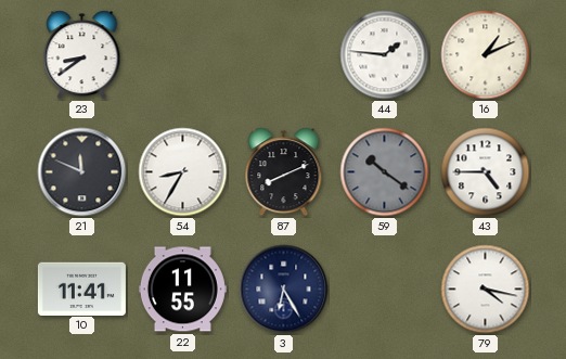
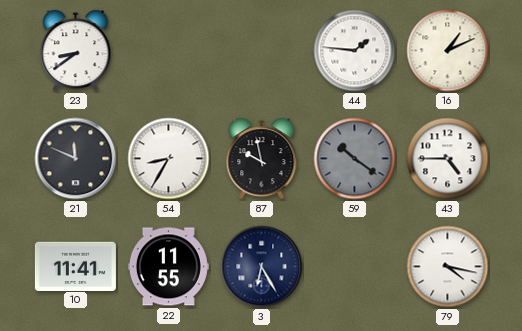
87: 8:11 -> 9:58 (262, 159)
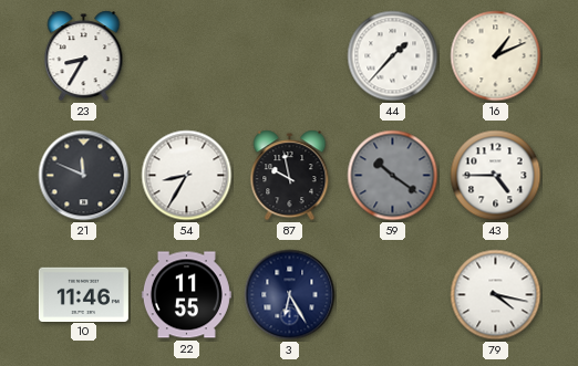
23: 8:39 -> 8:35 (84, 56)
44: 1:46 -> 1:37 (393, 56)
10: 11:41 -> 11:46 (83, 294)
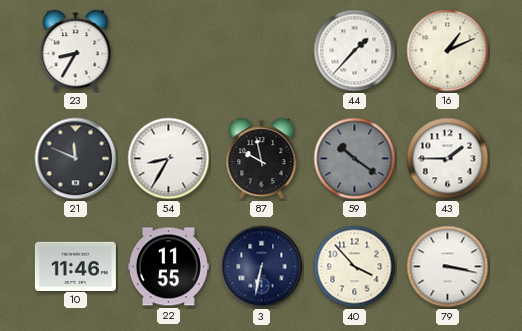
43: 4:45 -> 1:45 (448, 159)
3: 6:25 -> 6:32 (262, 267)
40: none -> 3:53 (355, 267)
79: 4:17 -> 3:17 (448, 267)
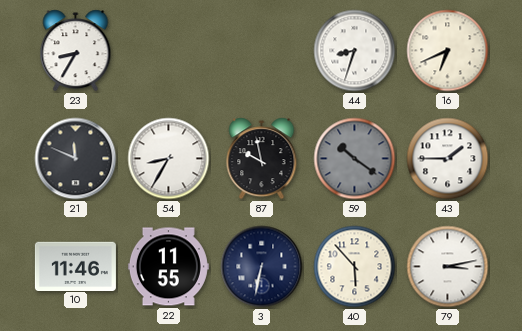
44: 1:37 -> 8:33 (355, 51)
16: 1:11 -> 6:41 (448, 51)
40: 3:53 -> 5:53 (355, 267)
79: 3:17 -> 3:13 (448, 267)
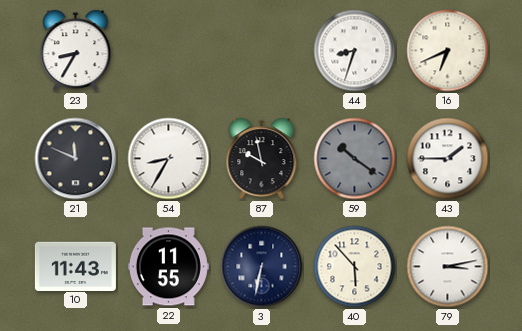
10: 11:46 -> 11:43 (75, 266)
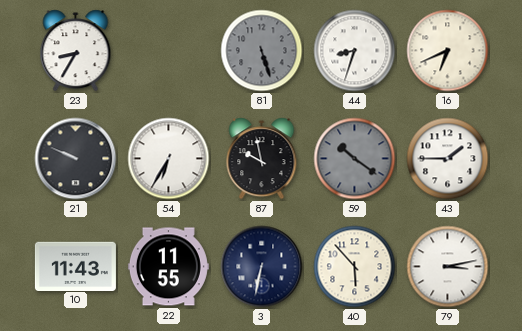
81: none -> 5:27 (262, 51)
21: 11:49 -> 9:49 (76, 159)
54: 8:35 -> 6:35 (169, 159)
